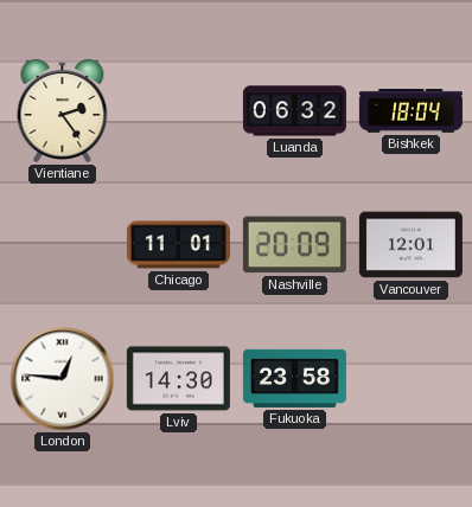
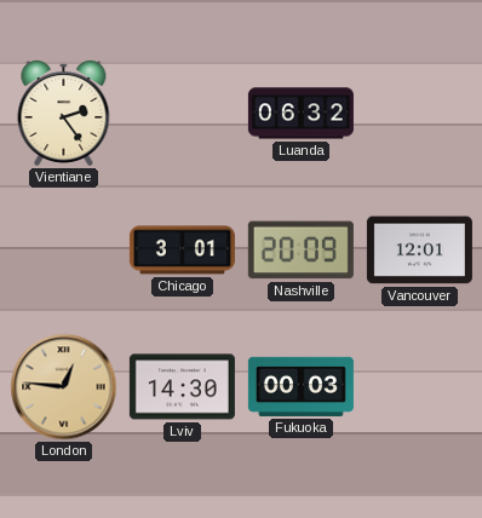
Bishkek: 18:04 -> none (410, 111)
Chicago: 11:01 -> 3:01 (182, 251)
London dial: white -> champagne (64, 387)
Fukuoka: 23:58 -> 00:03 (300, 386)
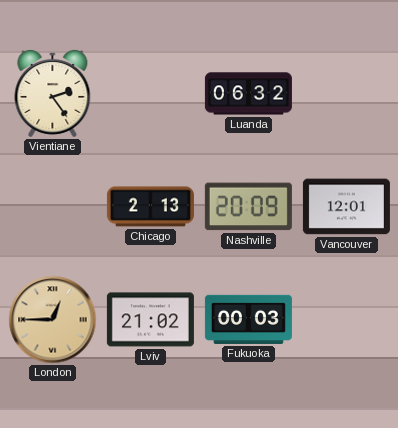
Chicago: 3:01 -> 2:13 (150, 207)
London: 12:46 -> 12:45 (53, 320)
Lviv: 14:30 -> 21:02 (150, 320)
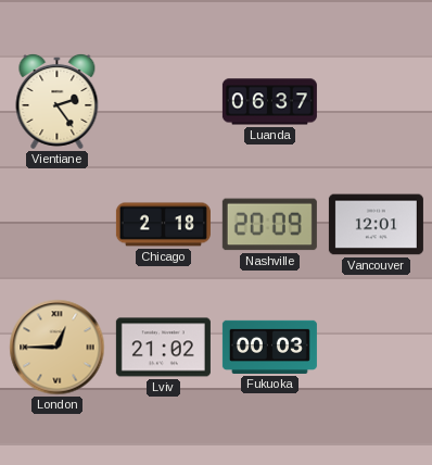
Luanda: 06:32 -> 06:37 (269, 102)
Chicago: 2:13 -> 2:18 (163, 225)
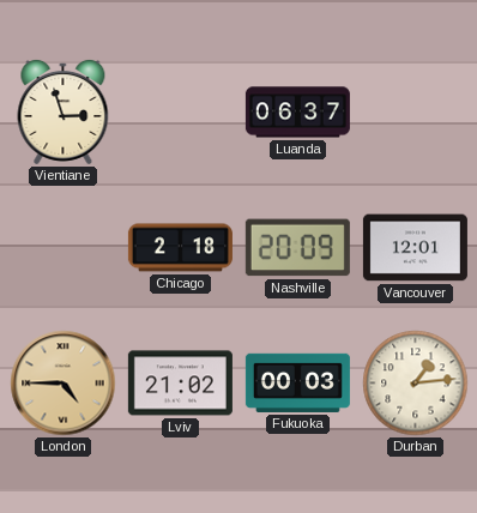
Vientiane: 2:24 -> 2:57 (64, 111)
London: 12:45 -> 4:45 (64, 384)
Durban: none -> 1:14 (416, 384)
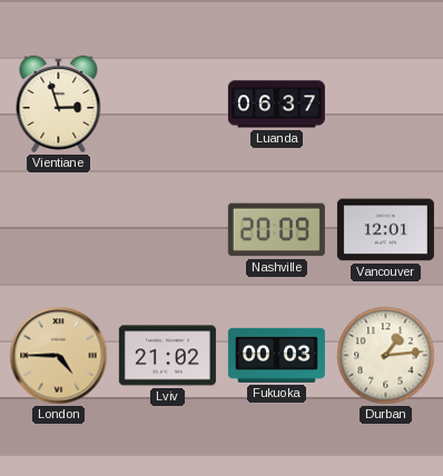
Chicago: 2:18 -> none (180, 248)
